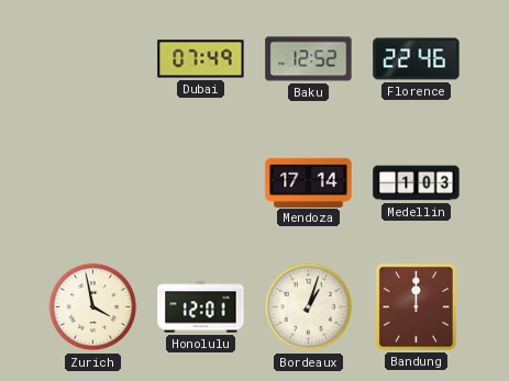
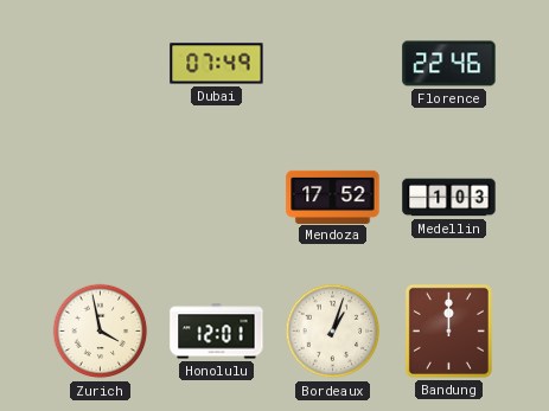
Baku: 12:52 -> none (309, 59)
Mendoza: 17:14 -> 17:52 (333, 197)
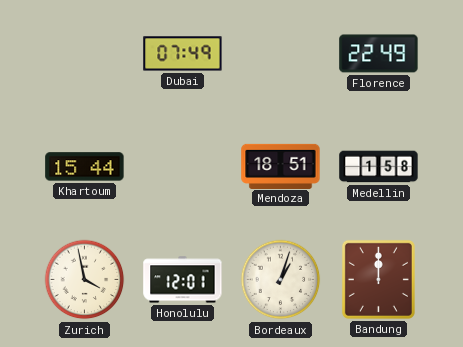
Florence: 22:46 -> 22:49 (379, 54)
Khartoum: none -> 15:44 (85, 167)
Mendoza: 17:52 -> 18:51 (281, 166)
Medellin: 1:03 -> 1:58 (379, 167)
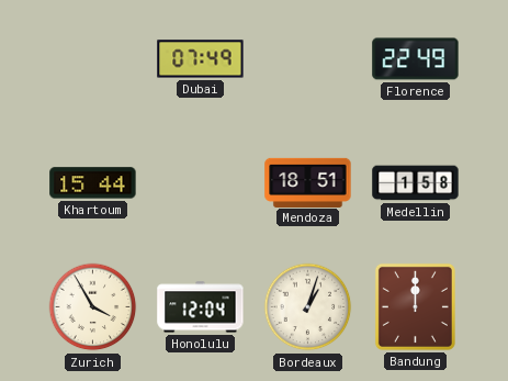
Zurich: 3:58 -> 3:55 (93, 307)
Honolulu: 12:01 -> 12:04 (201, 307)
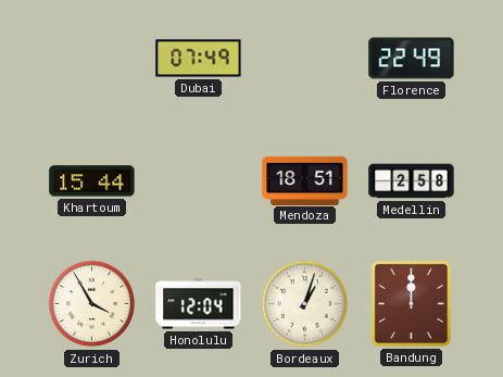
Medellin: 1:58 -> 2:58 (412, 181)
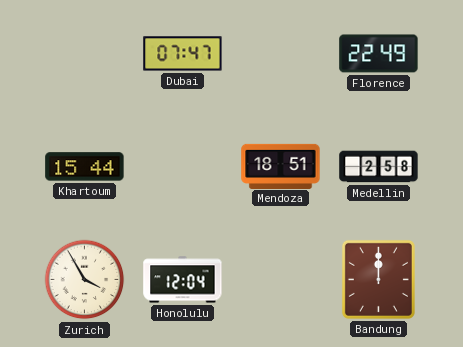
Dubai: 07:49 -> 07:47 (183, 54)
Bordeaux: 1:03 -> none (305, 304)
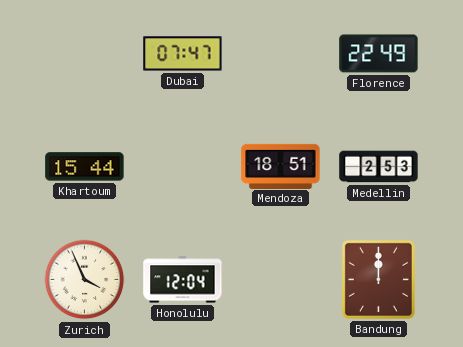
Medellin: 2:58 -> 2:53 (379, 167)
Zurich: 3:55 -> 3:56 (85, 280)
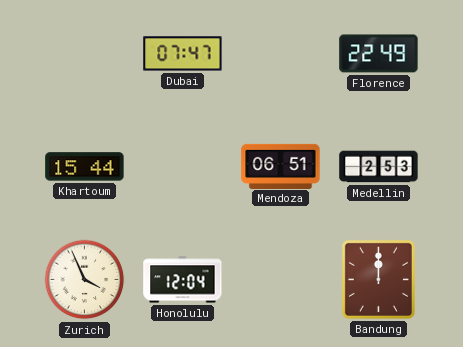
Mendoza: 18:51 -> 06:51 (281, 166)
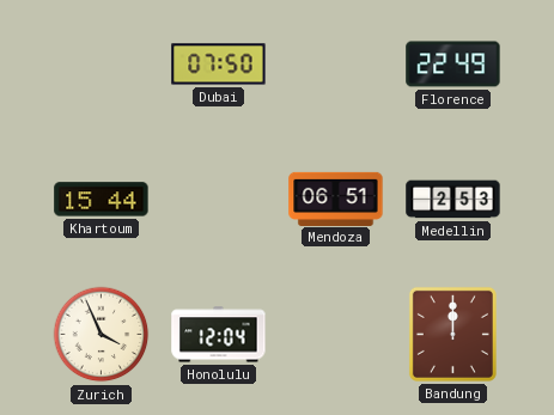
Dubai: 07:47 -> 07:50 (219, 65)
